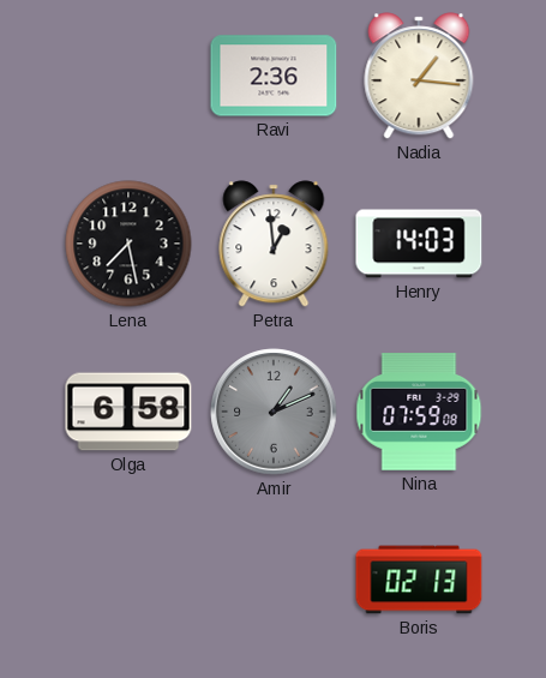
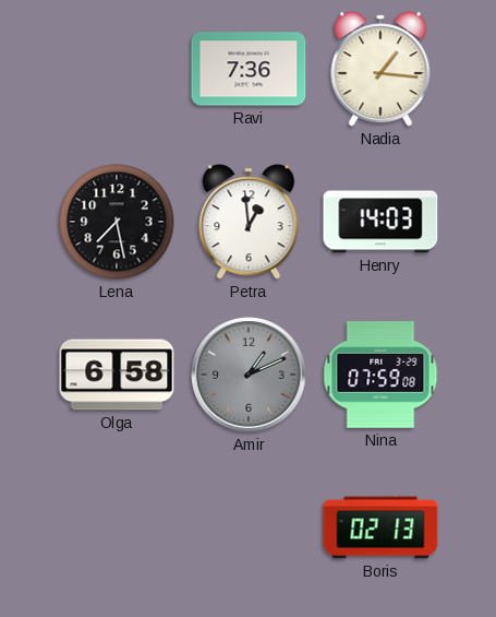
Ravi: 2:36 -> 7:36 (249, 69)
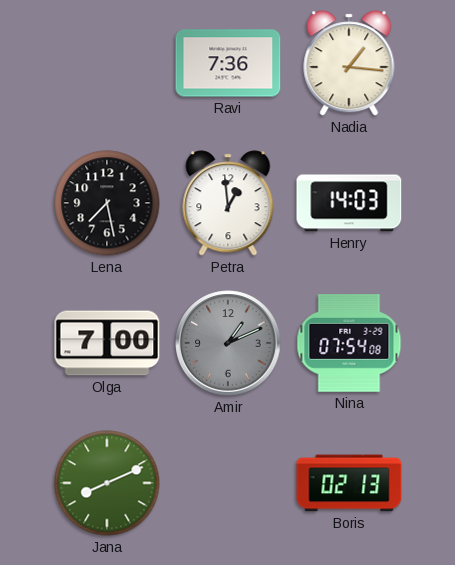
Olga: 6:58 -> 7:00 (107, 343)
Nina: 07:59 -> 07:54 (349, 343)
Jana: none -> 8:11 (107, 483)
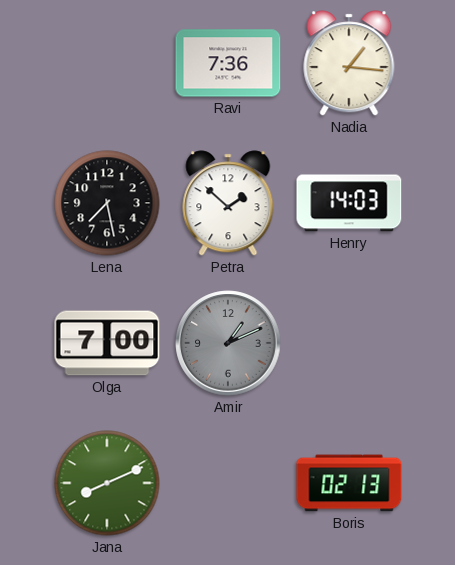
Petra: 12:59 -> 1:52 (228, 203)
Nina: 07:54 -> none (349, 343)
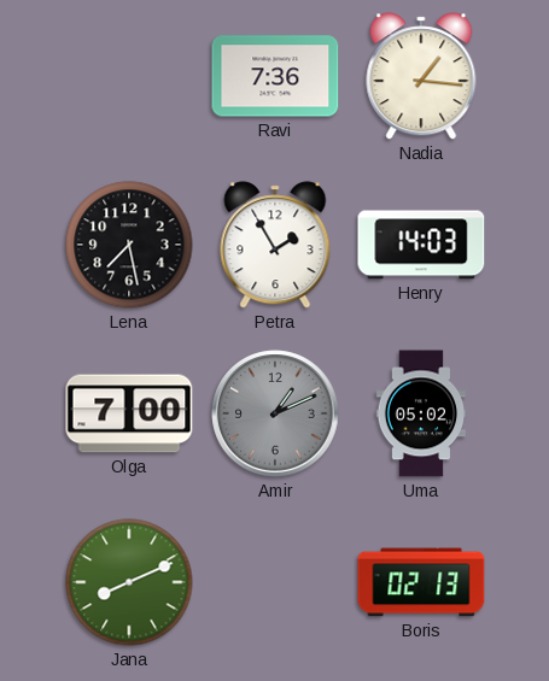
Petra: 1:52 -> 1:55 (275, 245)
Uma: none -> 05:02 (421, 413)
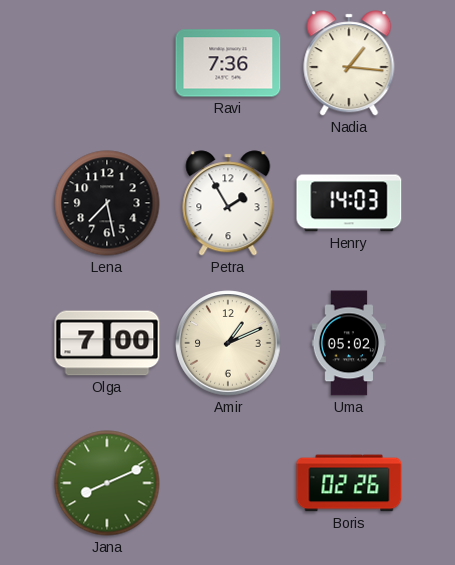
Amir dial: grey -> cream (228, 343)
Boris: 02:13 -> 02:26 (349, 483)
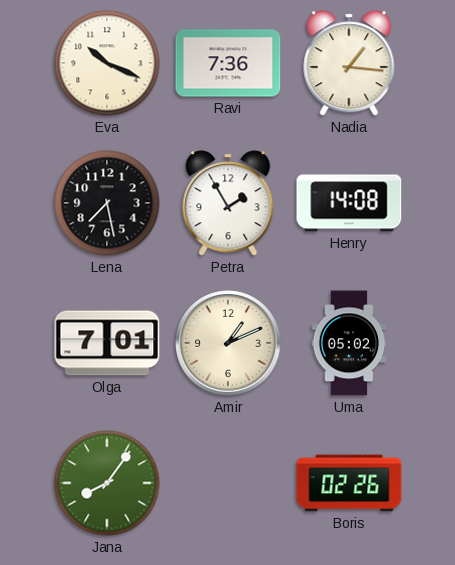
Eva: none -> 10:19 (107, 63)
Henry: 14:03 -> 14:08 (349, 203)
Olga: 7:00 -> 7:01 (107, 343)
Jana: 8:11 -> 8:06 (107, 483)
